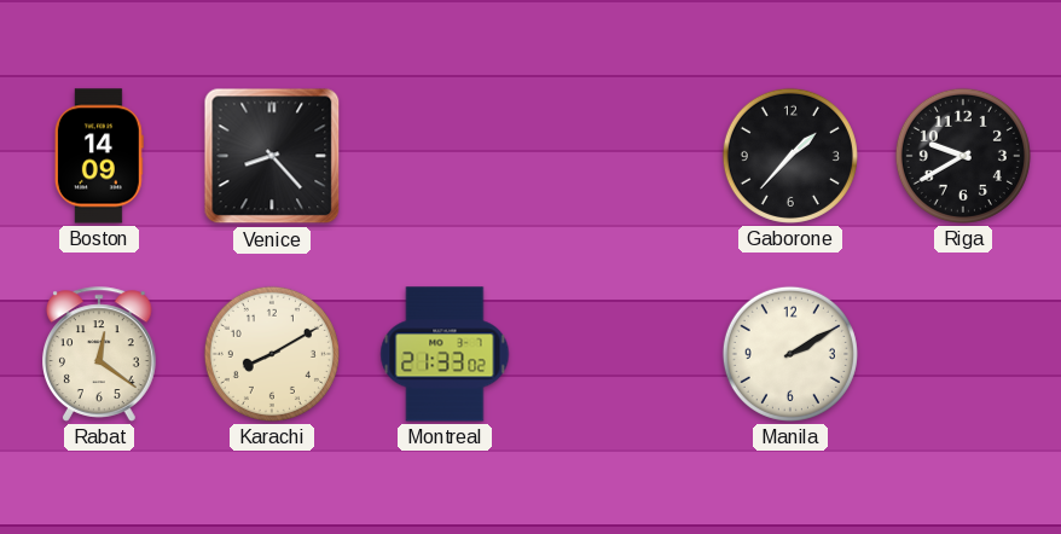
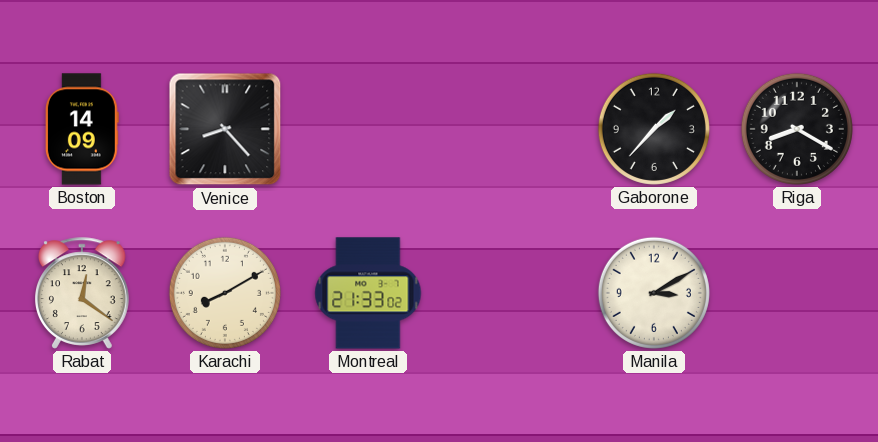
Riga: 9:40 -> 8:20 (797, 129)
Manila: 2:10 -> 3:10 (654, 293)
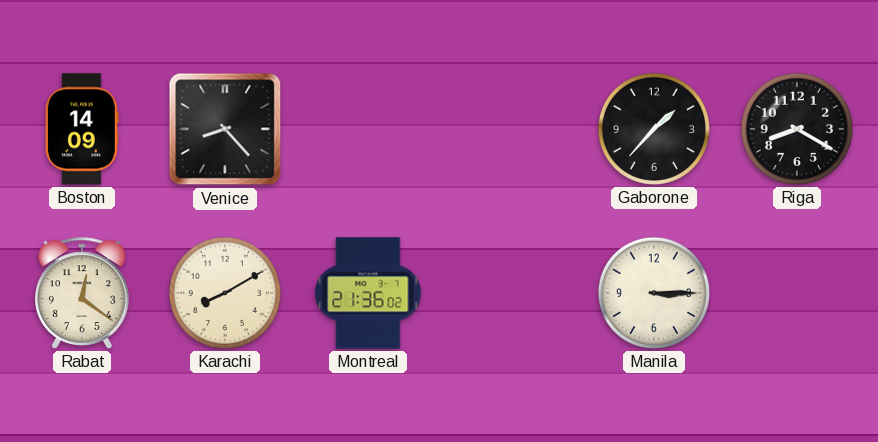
Montreal: 21:33 -> 21:36 (368, 293)
Manila: 3:10 -> 3:15 (654, 293)
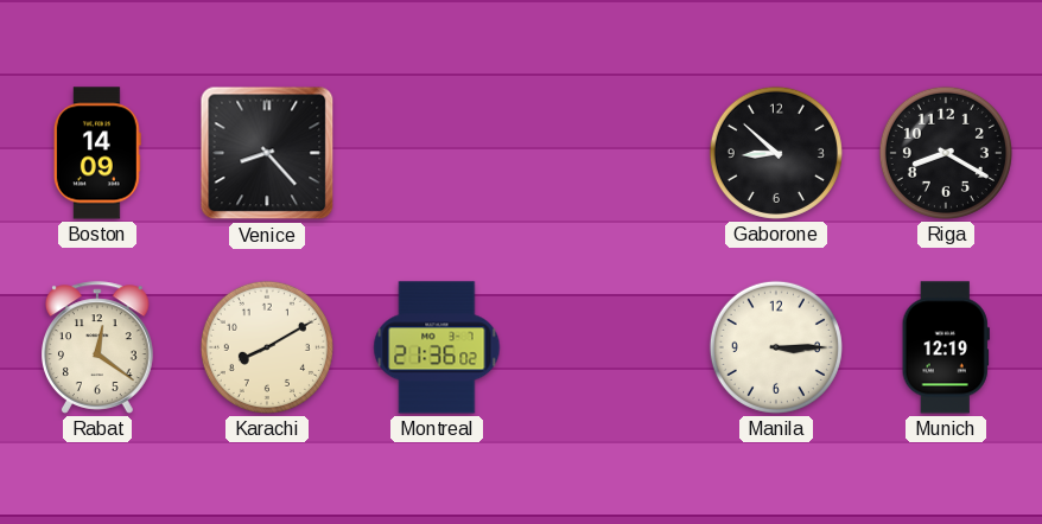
Gaborone: 1:37 -> 8:52 (776, 153)
Munich: none -> 12:19 (946, 347)
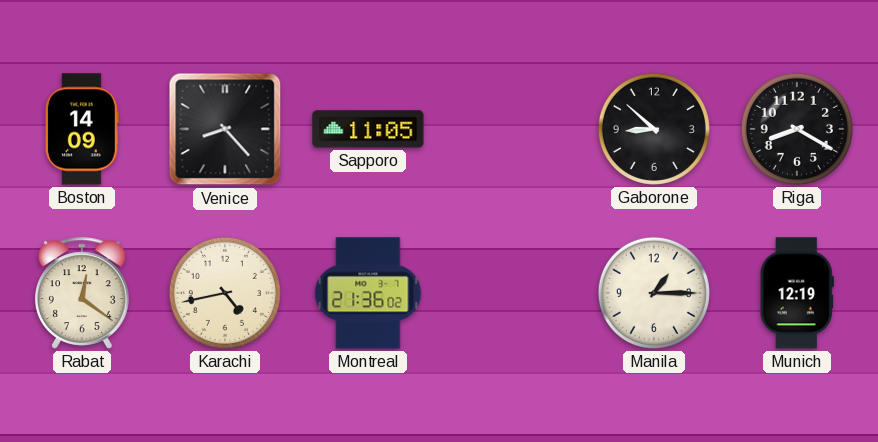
Sapporo: none -> 11:05 (368, 129)
Karachi: 8:10 -> 4:43 (225, 293)
Manila: 3:15 -> 1:15 (654, 293)
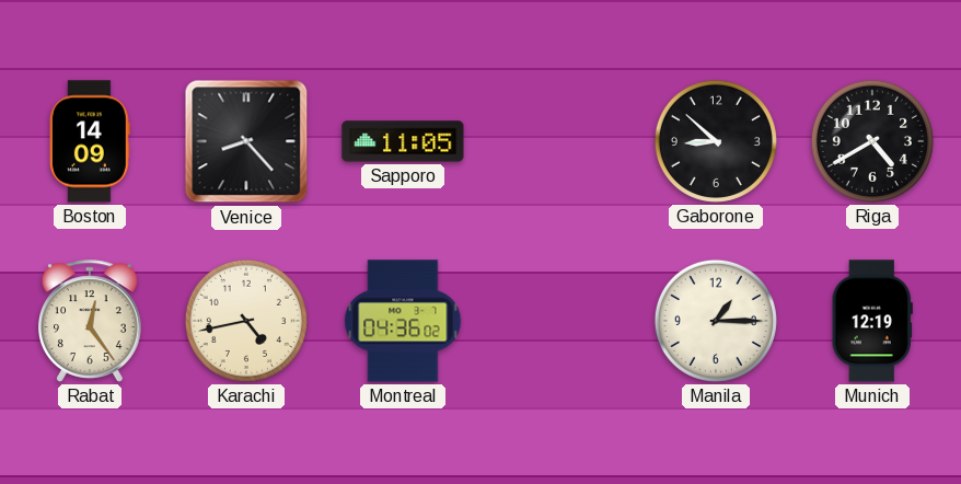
Riga: 8:20 -> 4:40 (872, 141)
Rabat: 12:21 -> 12:24 (91, 321)
Montreal: 21:36 -> 04:36 (403, 321)
